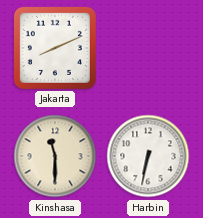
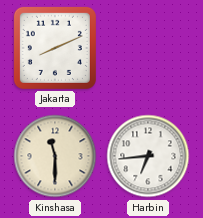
Harbin: 6:32 -> 6:44 (148, 156)
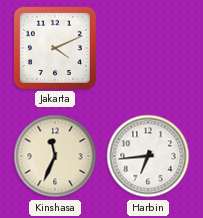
Jakarta: 8:11 -> 4:11 (55, 48)
Kinshasa: 11:30 -> 11:34 (55, 156)
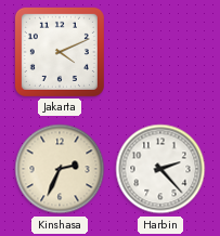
Kinshasa: 11:34 -> 2:34 (60, 169)
Harbin: 6:44 -> 2:23 (160, 169)
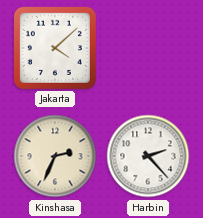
Jakarta: 4:11 -> 4:08 (55, 48)
